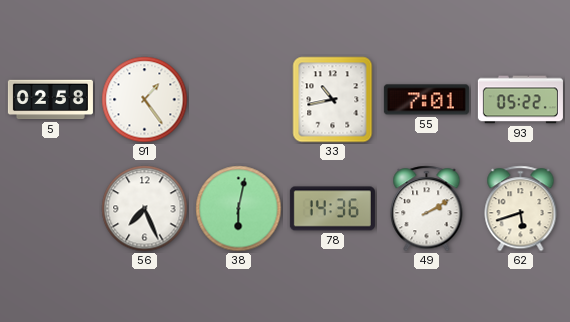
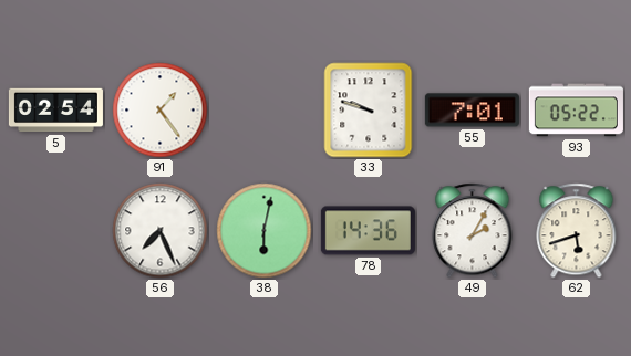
5: 02:58 -> 02:54 (55, 111)
33: 10:43 -> 9:48 (369, 111)
49: 2:10 -> 2:05 (473, 231)
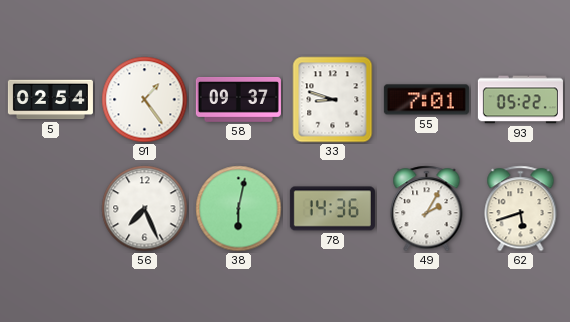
58: none -> 09:37 (238, 100)
33: 9:48 -> 8:48 (333, 100)
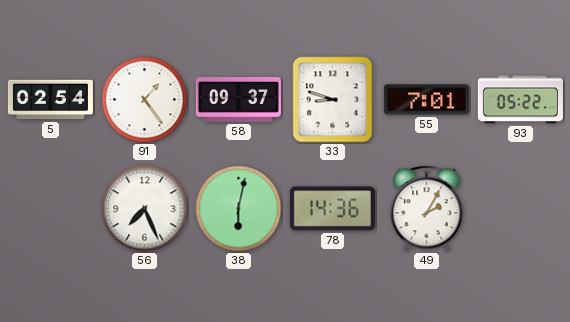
62: 5:42 -> none (521, 209)
